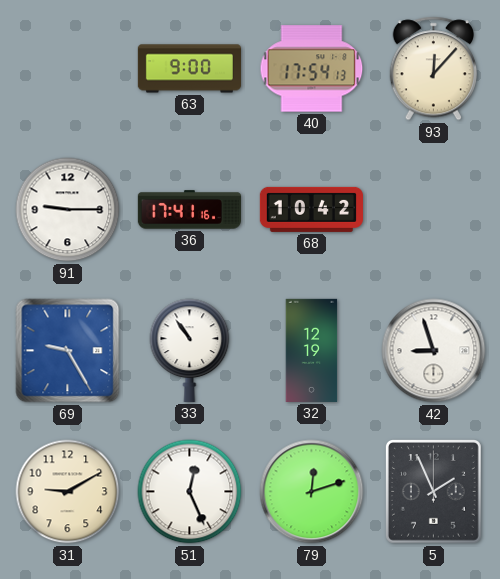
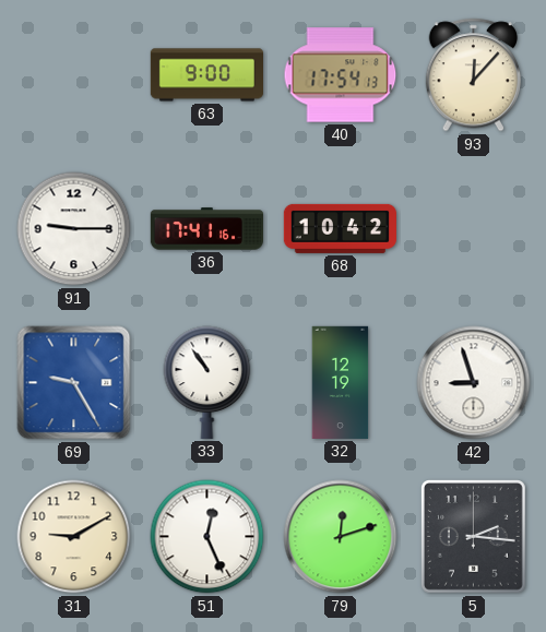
5: 1:56 -> 2:16 (473, 537)
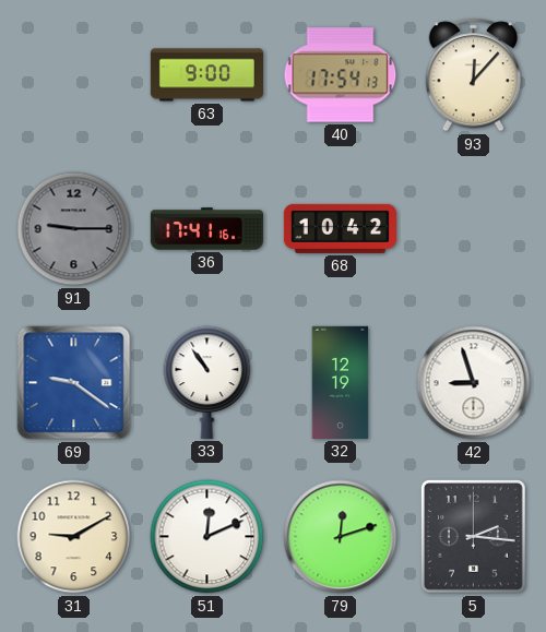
91 dial: white -> grey (74, 229)
69: 9:25 -> 9:21 (74, 383)
51: 12:26 -> 12:11 (207, 537)
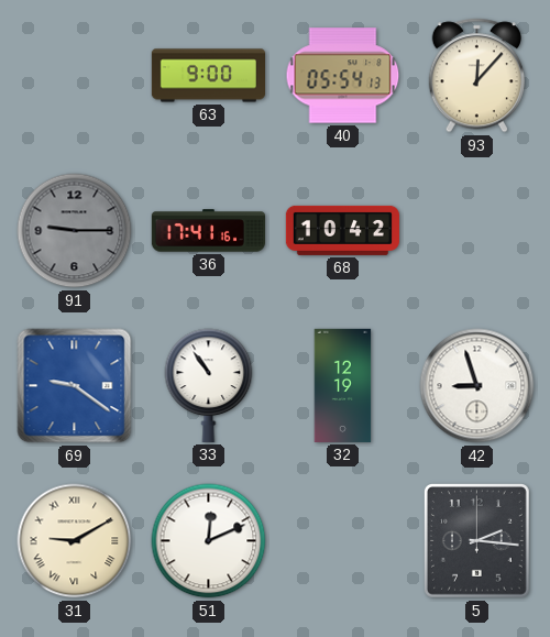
40: 17:54 -> 05:54 (343, 76)
31 numerals: Arabic -> Roman (75, 541)
79: 12:12 -> none (341, 537)
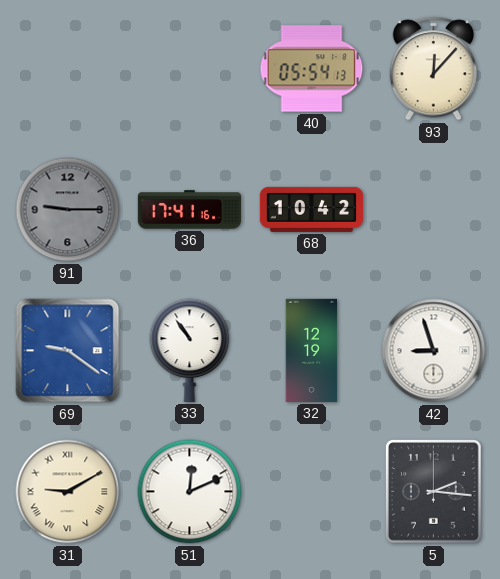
63: 9:00 -> none (208, 76)
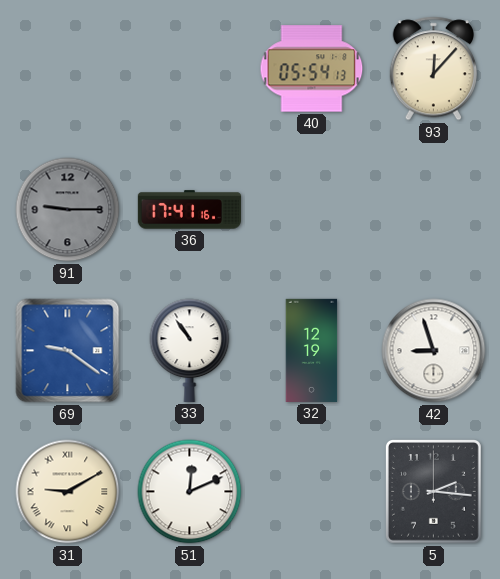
68: 10:42 -> none (311, 209)
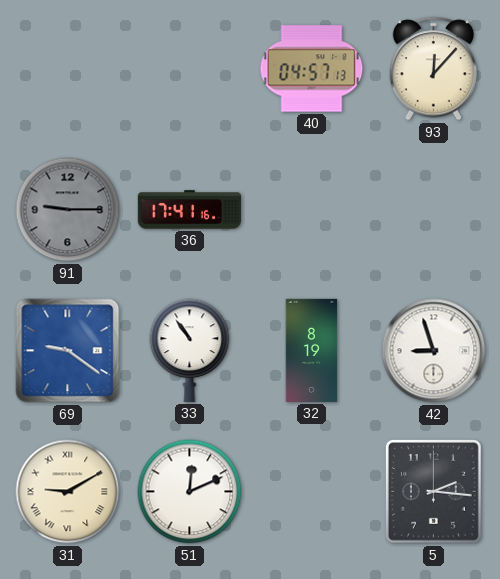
40: 05:54 -> 04:57 (312, 69)
32: 12:19 -> 8:19 (312, 350)
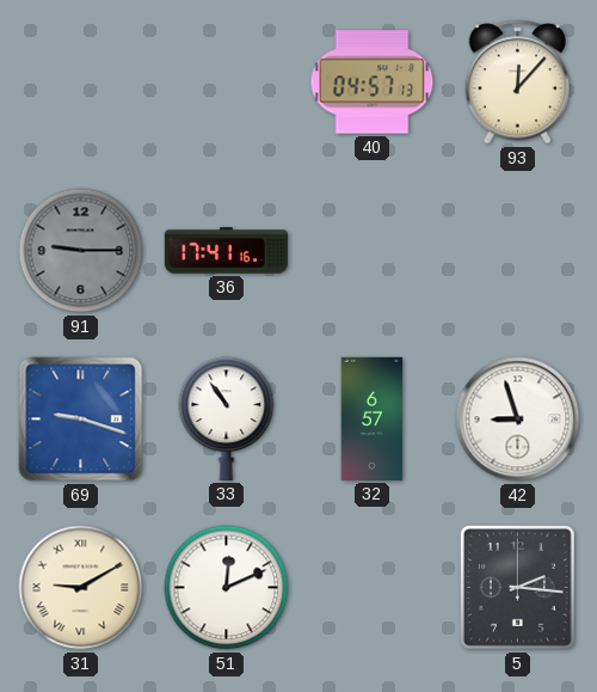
69: 9:21 -> 9:18 (81, 420)
32: 8:19 -> 6:57 (373, 418)
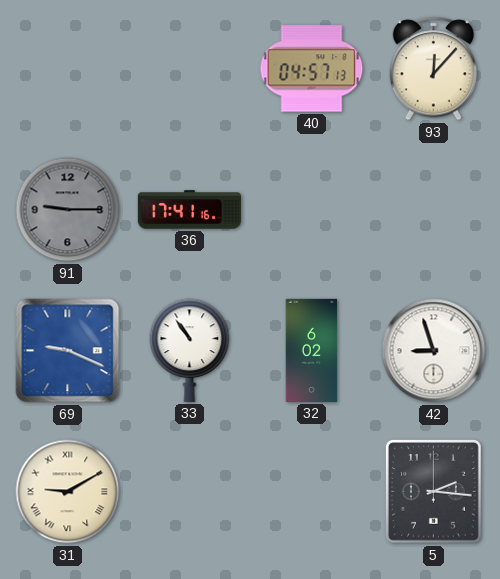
69: 9:18 -> 9:19 (68, 351)
32: 6:57 -> 6:02 (312, 350)
51: 12:11 -> none (227, 588)
